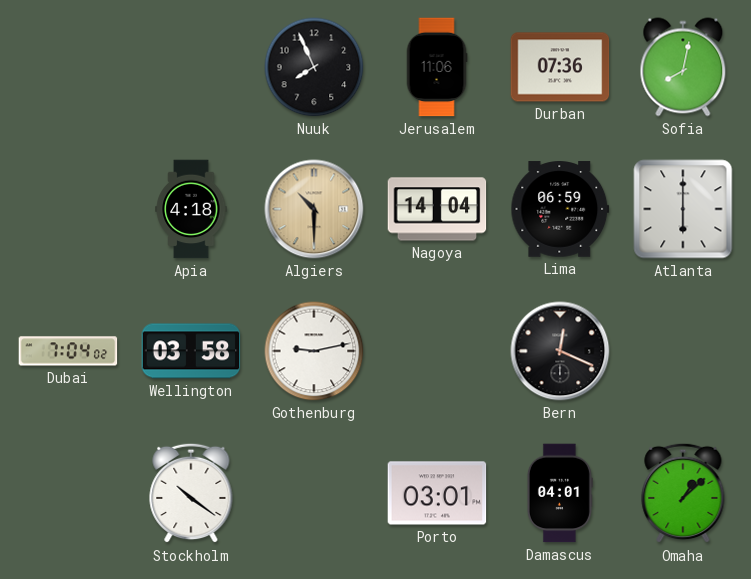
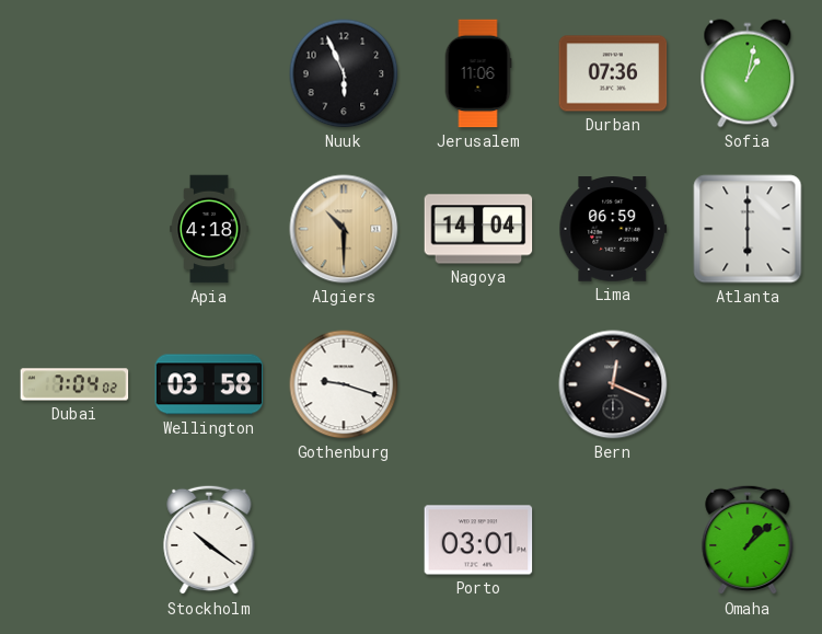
Nuuk: 7:56 -> 5:56 (344, 73)
Sofia: 8:02 -> 1:02 (748, 73)
Gothenburg: 9:13 -> 9:18 (344, 384)
Damascus: 04:01 -> none (560, 493)
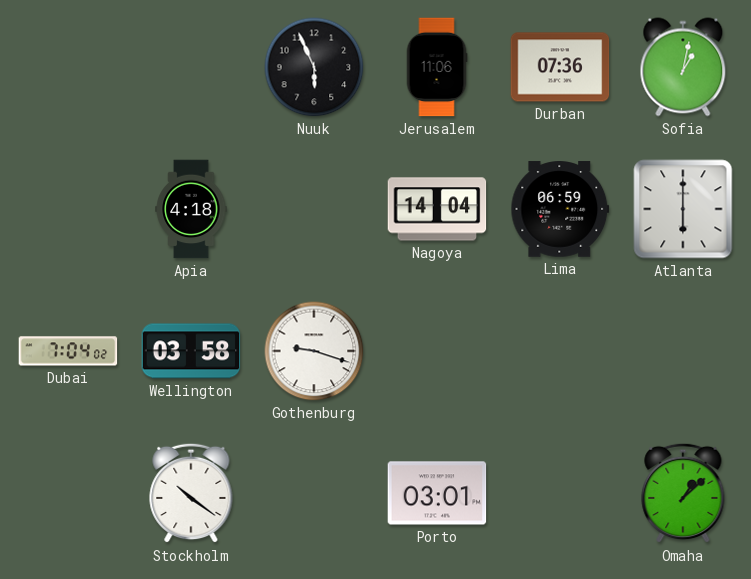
Algiers: 10:30 -> none (344, 229)
Bern: 12:19 -> none (613, 384)
